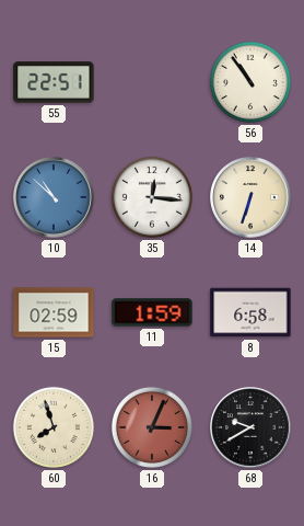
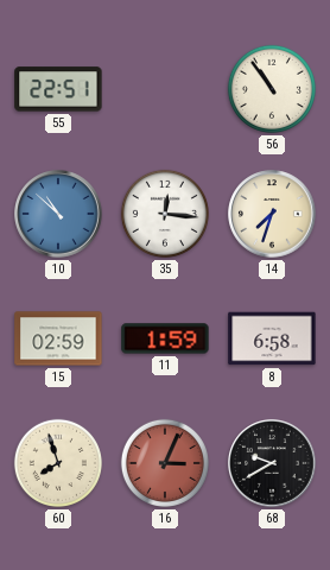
14: 6:33 -> 7:33 (272, 214)
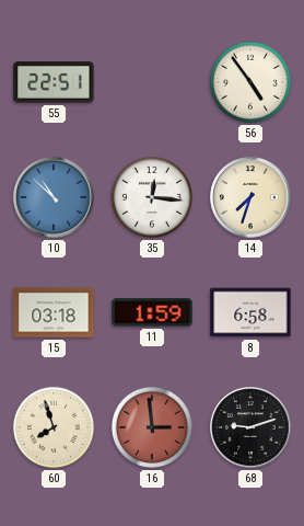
56: 10:54 -> 4:54 (250, 82)
15: 02:59 -> 03:18 (54, 312)
16: 3:04 -> 2:59 (152, 427)
68: 9:40 -> 9:12 (250, 427)
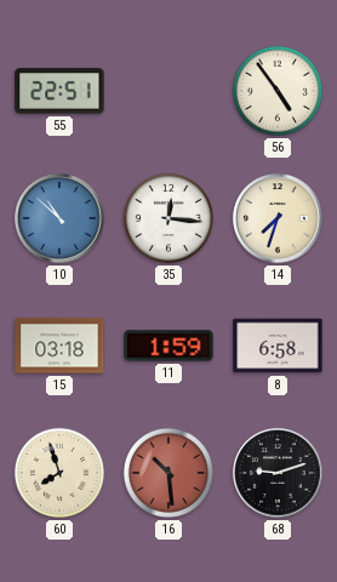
16: 2:59 -> 10:29 (168, 473)
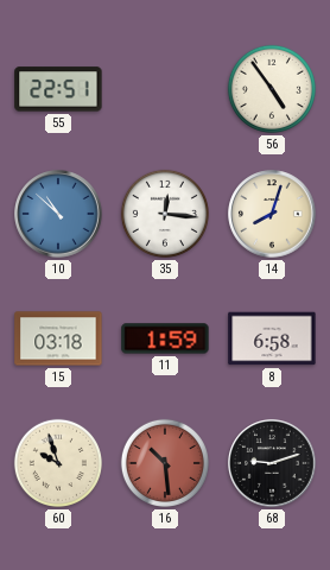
14: 7:33 -> 8:03 (272, 214)
60: 7:57 -> 9:57 (58, 463)
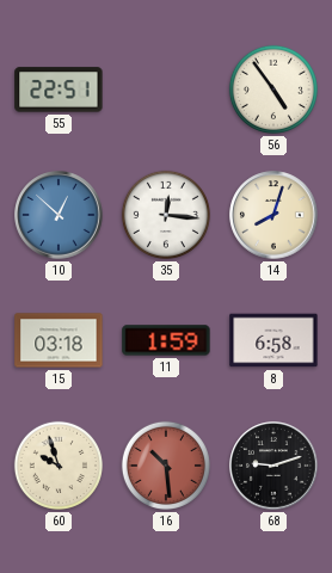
10: 10:52 -> 12:52 (59, 215)
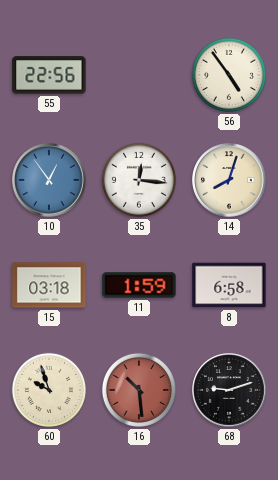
55: 22:51 -> 22:56 (49, 75)
10: 12:52 -> 12:54 (49, 180)
